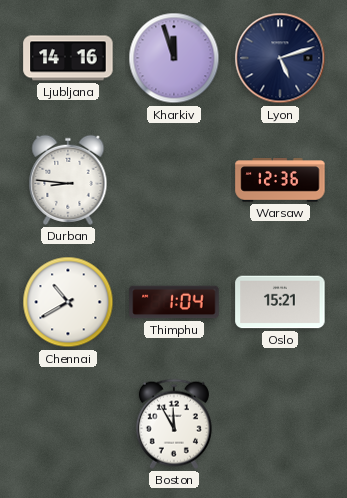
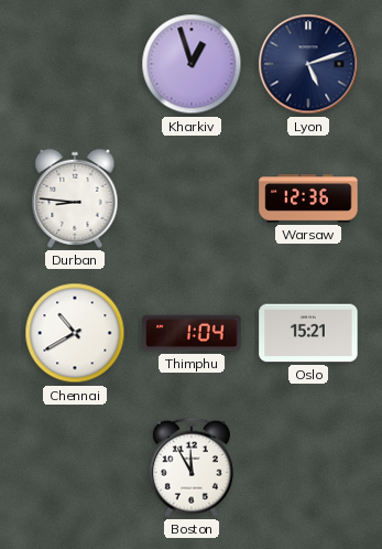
Ljubljana: 14:16 -> none (68, 58)
Kharkiv: 11:57 -> 12:57 (192, 64)
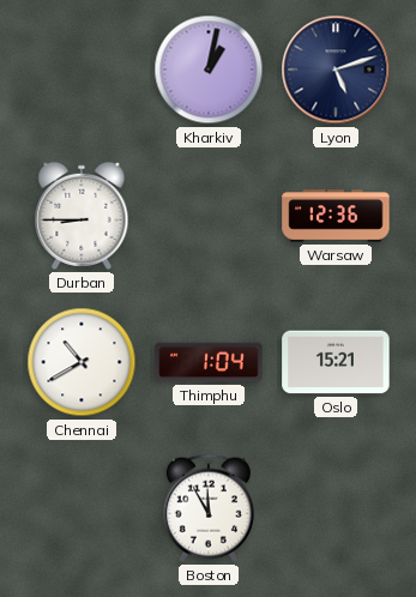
Kharkiv: 12:57 -> 1:02 (209, 70)
Durban: 8:46 -> 8:45 (82, 216)
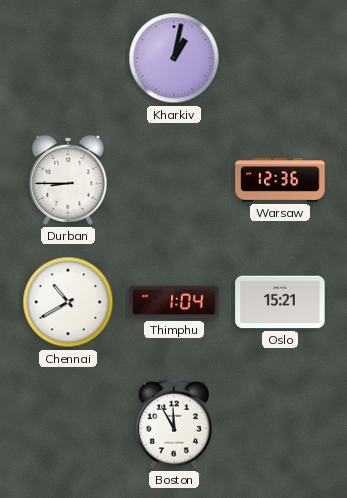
Lyon: 5:12 -> none (336, 70)
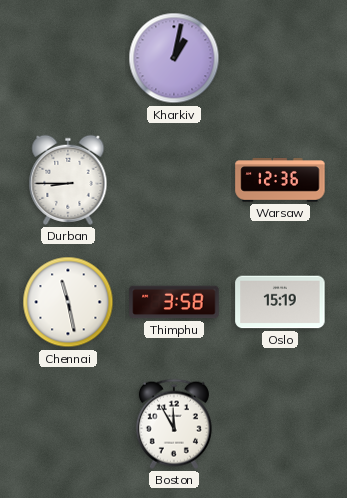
Chennai: 10:40 -> 11:28 (68, 302)
Thimphu: 1:04 -> 3:58 (174, 302)
Oslo: 15:21 -> 15:19 (280, 302)
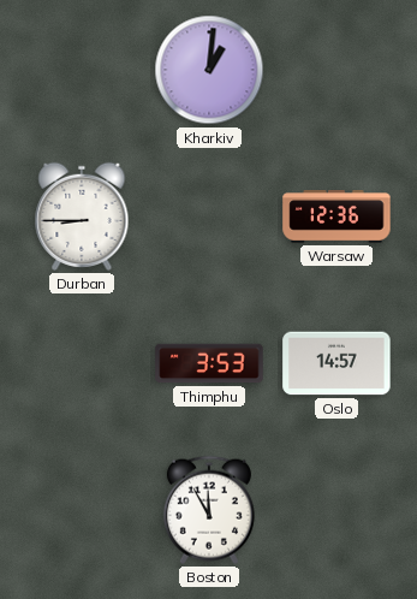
Kharkiv: 1:02 -> 1:01 (209, 70)
Chennai: 11:28 -> none (68, 302)
Thimphu: 3:58 -> 3:53 (209, 363)
Oslo: 15:19 -> 14:57 (336, 363)
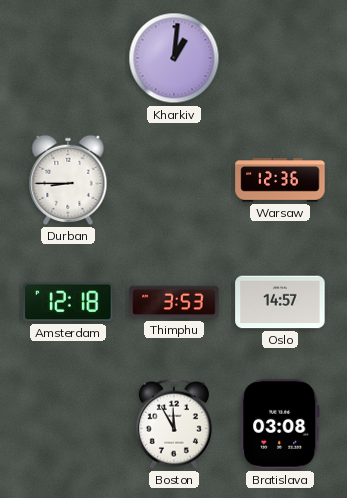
Amsterdam: none -> 12:18 (68, 302)
Bratislava: none -> 03:08 (280, 424)
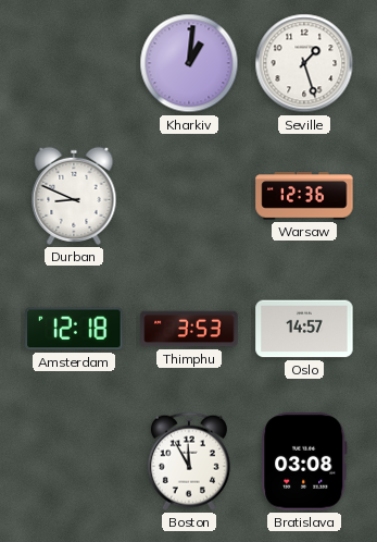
Seville: none -> 1:27 (304, 63)
Durban: 8:45 -> 8:49 (74, 196)
